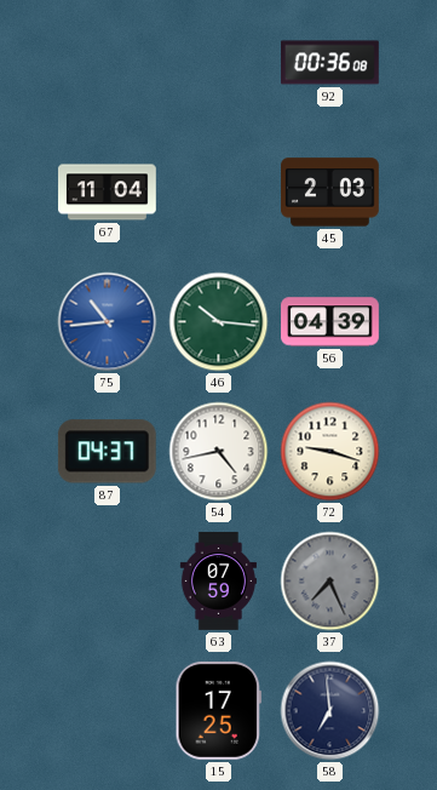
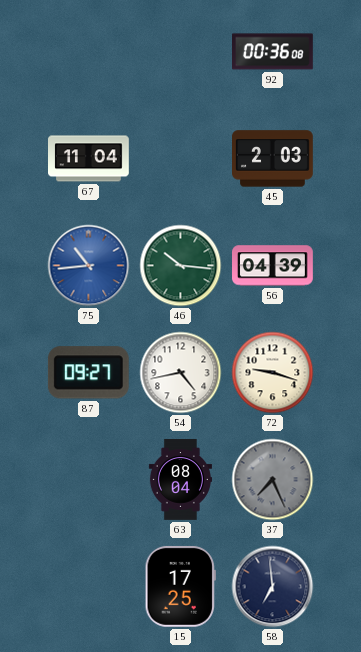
87: 04:37 -> 09:27 (88, 373)
63: 07:59 -> 08:04 (180, 480)
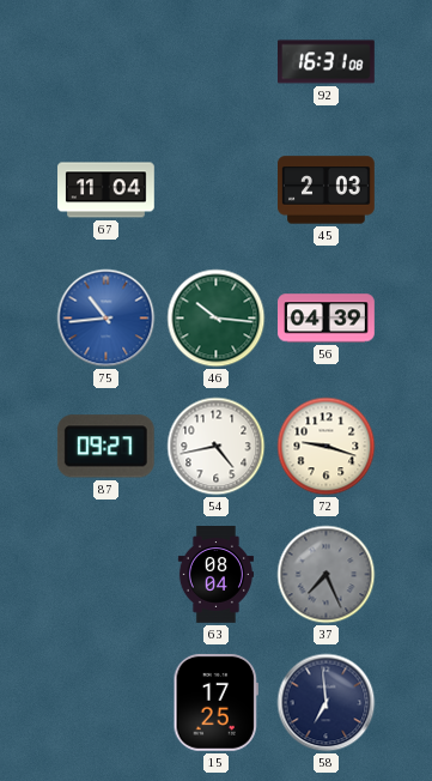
92: 00:36 -> 16:31 (327, 62)
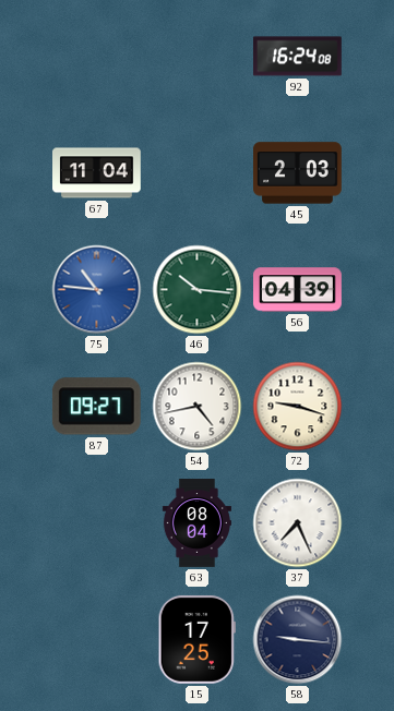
92: 16:31 -> 16:24 (298, 57)
75: 10:44 -> 10:46 (97, 290)
37 dial: grey -> white (298, 523)
58: 6:59 -> 9:16 (298, 640)
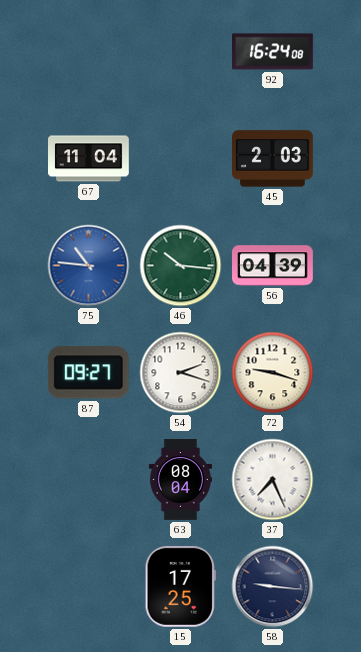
54: 4:43 -> 2:18 (181, 373)
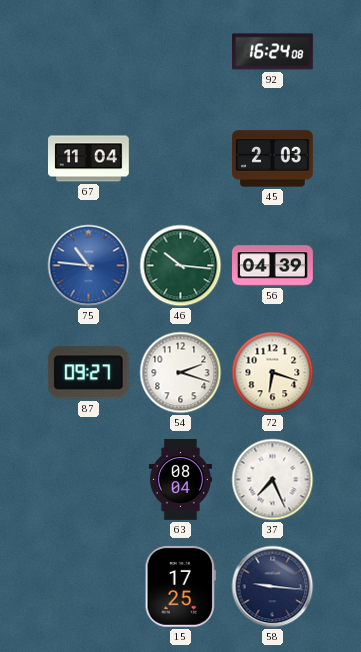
72: 9:18 -> 6:18 (273, 373)
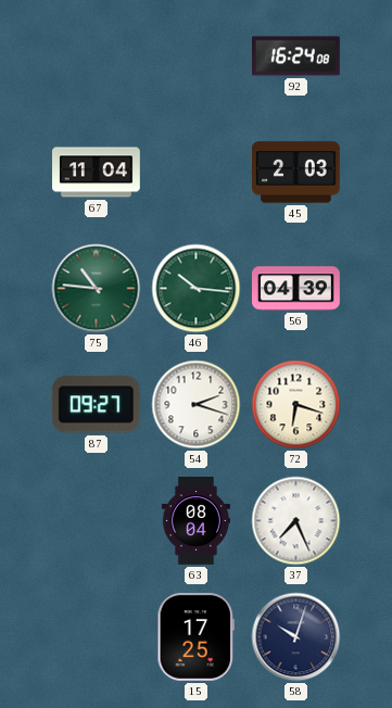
75 dial: blue -> green (97, 289)
58: 9:16 -> 10:03 (296, 637)
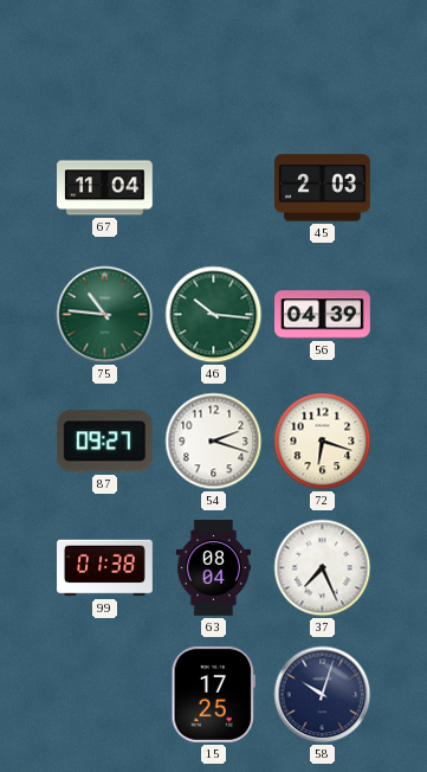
92: 16:24 -> none (296, 56)
99: none -> 01:38 (105, 568)
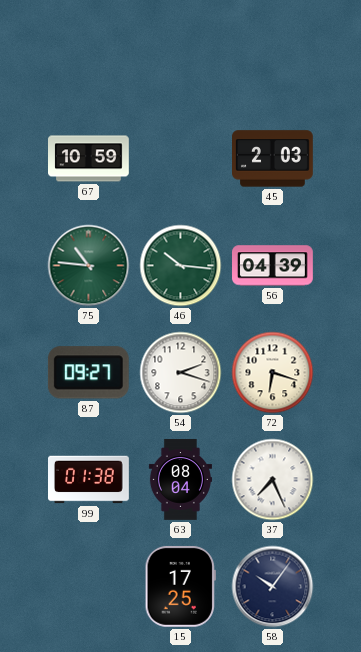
67: 11:04 -> 10:59 (89, 159)
58: 10:03 -> 10:06 (273, 587)
